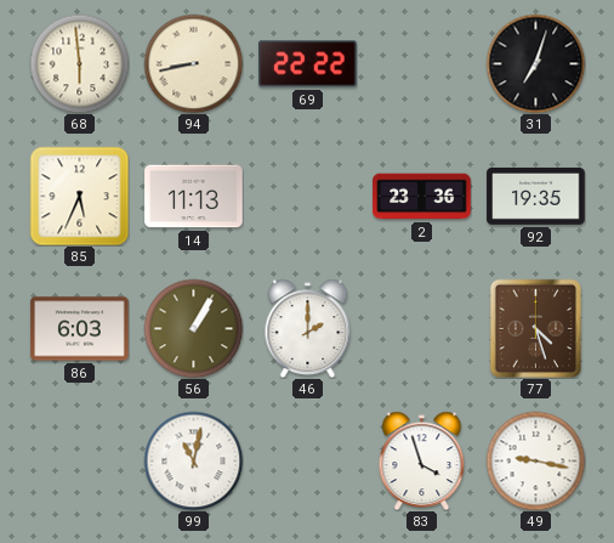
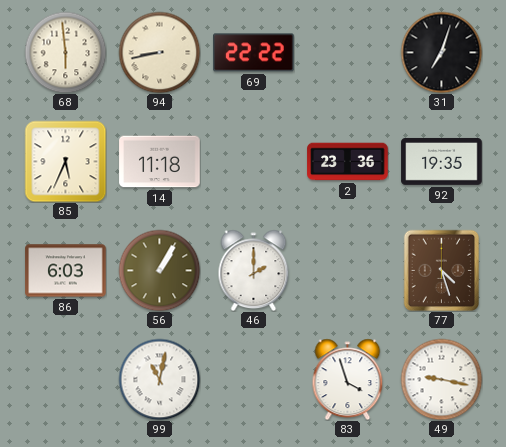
14: 11:13 -> 11:18 (160, 162)
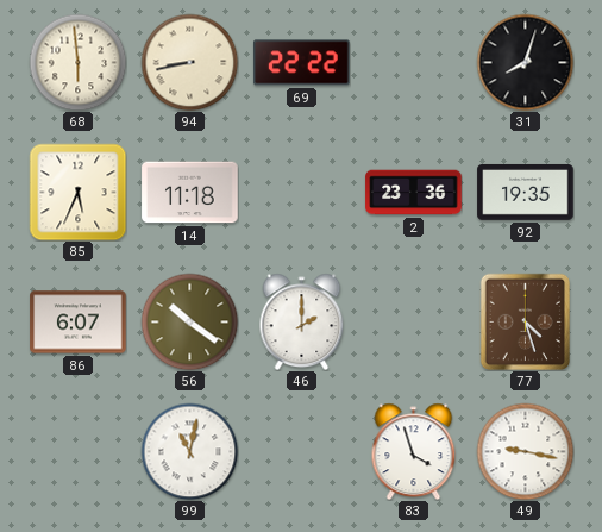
31: 7:03 -> 8:03 (525, 62)
86: 6:03 -> 6:07 (79, 323)
56: 1:05 -> 10:21 (189, 321)
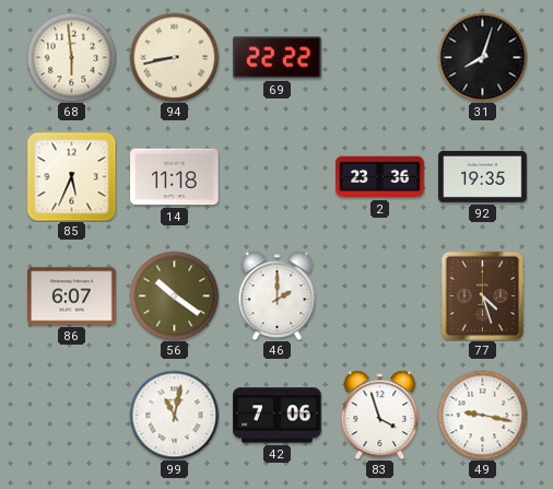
42: none -> 7:06 (278, 416)
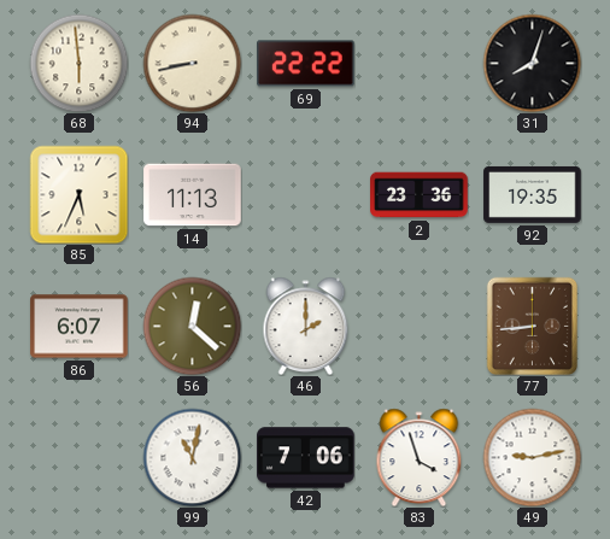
14: 11:18 -> 11:13 (193, 195)
56: 10:21 -> 12:22 (192, 326)
77: 4:27 -> 8:44 (532, 326)
49: 9:17 -> 9:13 (532, 457)
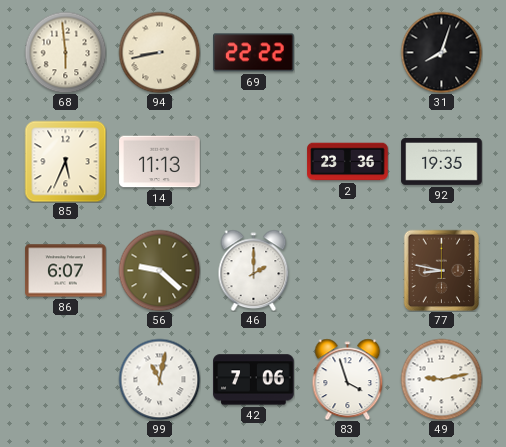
56: 12:22 -> 9:22 (159, 270)
77: 8:44 -> 8:47 (441, 270)
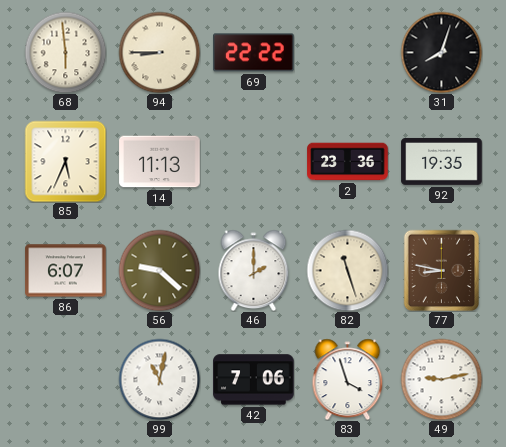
94: 8:43 -> 8:45 (159, 52)
82: none -> 11:27 (347, 270)
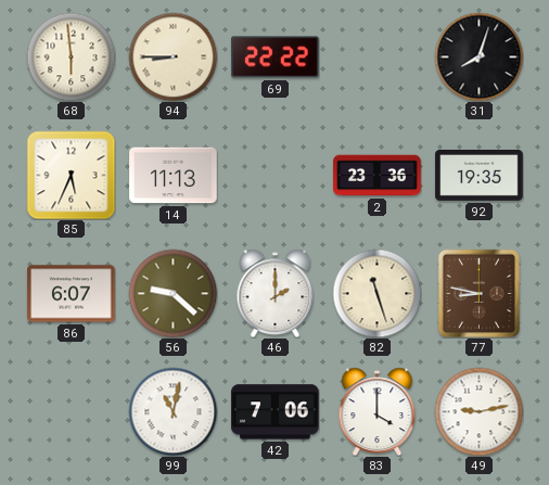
83: 3:57 -> 4:00 (378, 411)
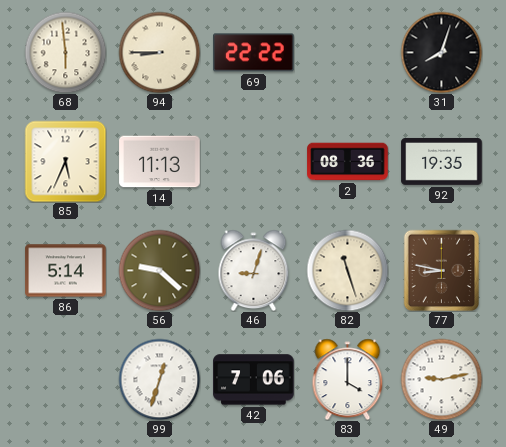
2: 23:36 -> 08:36 (348, 162)
86: 6:07 -> 5:14 (66, 271)
46: 2:00 -> 9:03 (254, 270)
99: 11:02 -> 12:33 (159, 379)
